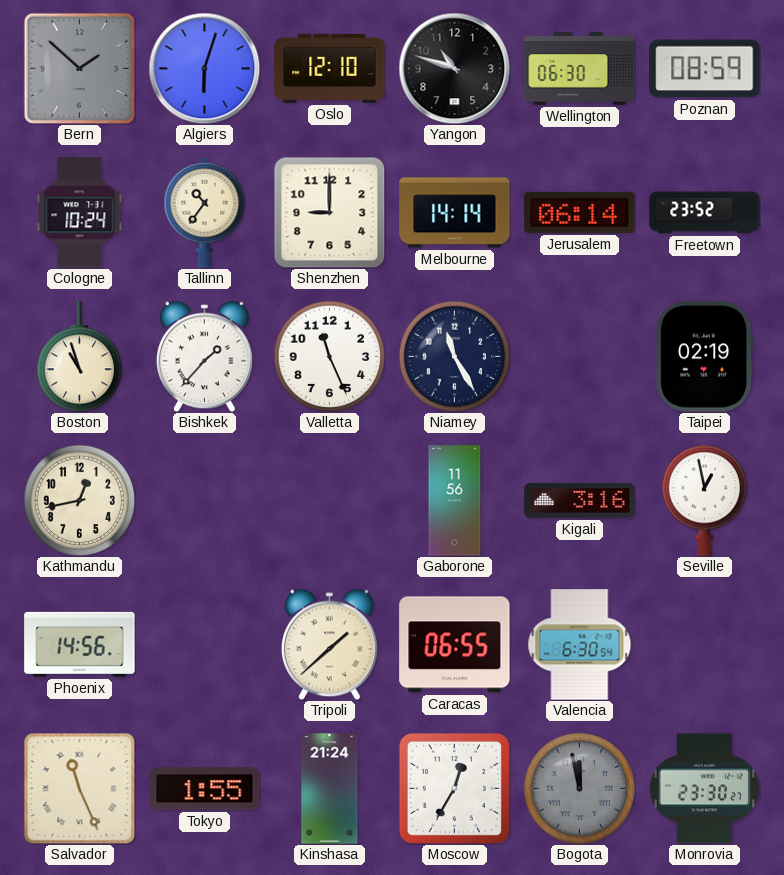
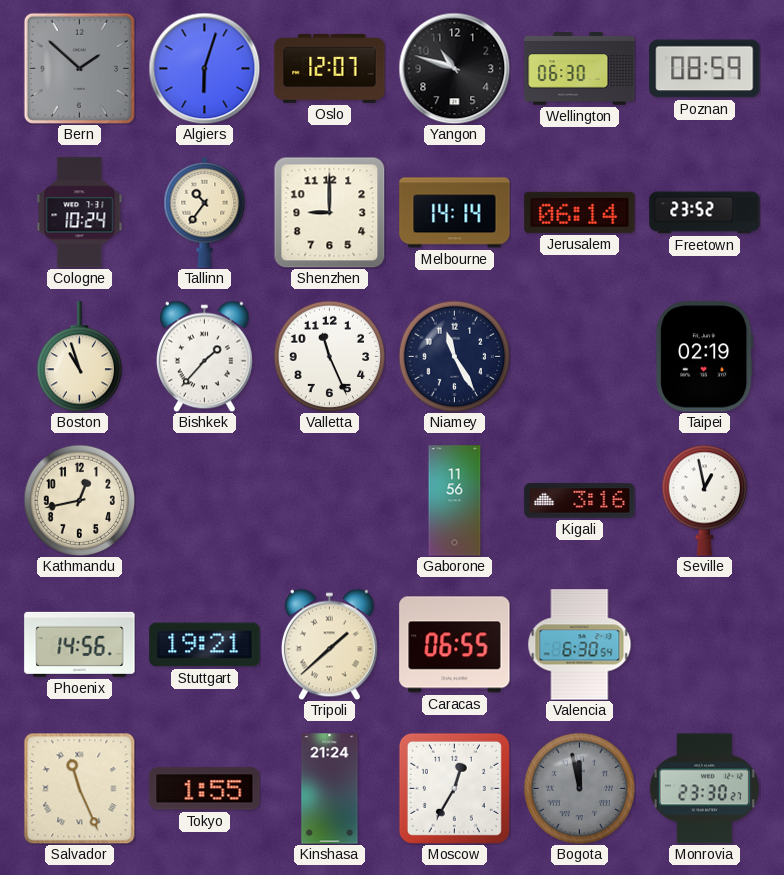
Oslo: 12:10 -> 12:07 (330, 68)
Stuttgart: none -> 19:21 (205, 645)
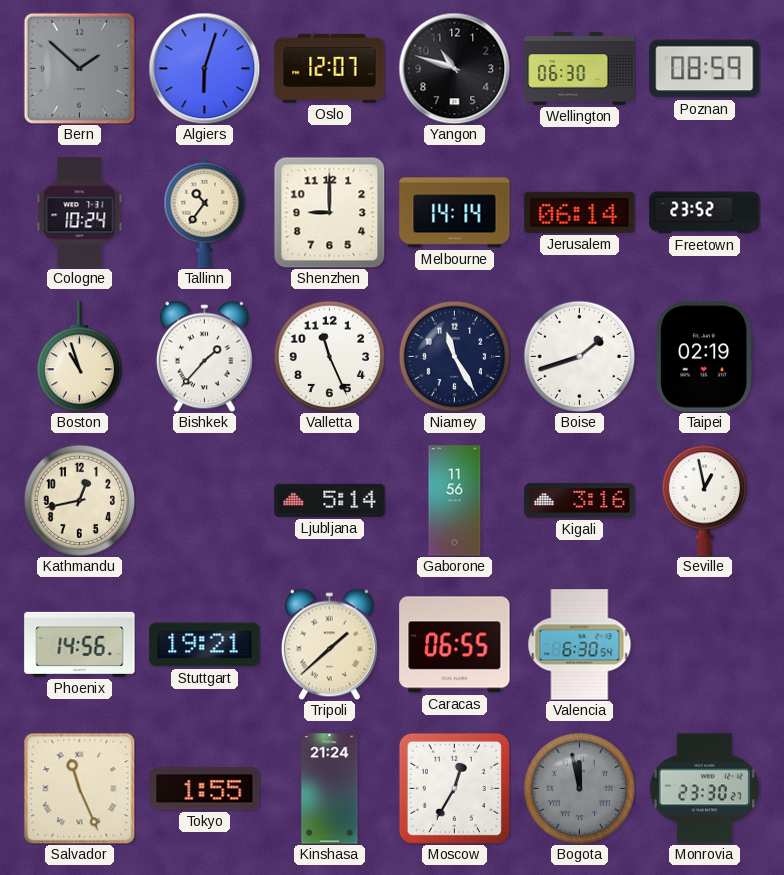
Boise: none -> 1:42 (579, 356)
Ljubljana: none -> 5:14 (330, 500)
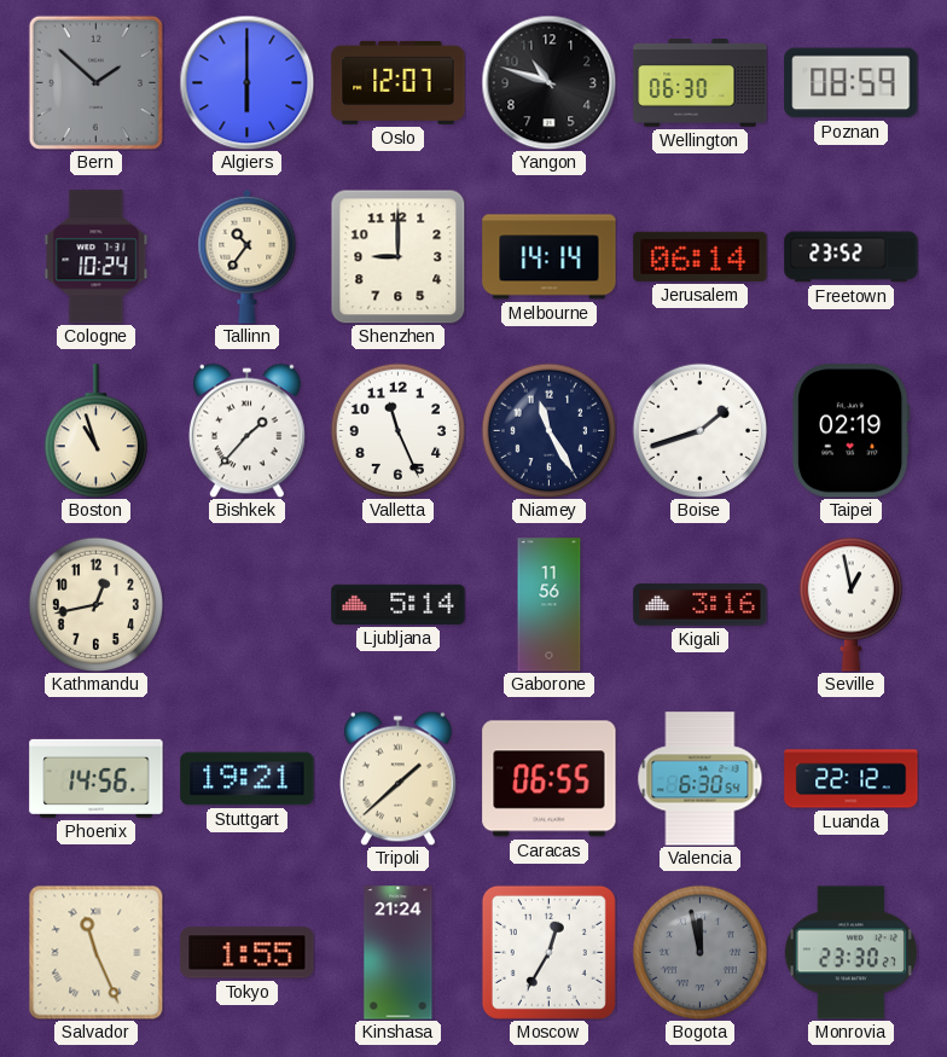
Algiers: 6:03 -> 6:00 (246, 82)
Luanda: none -> 22:12 (852, 779)
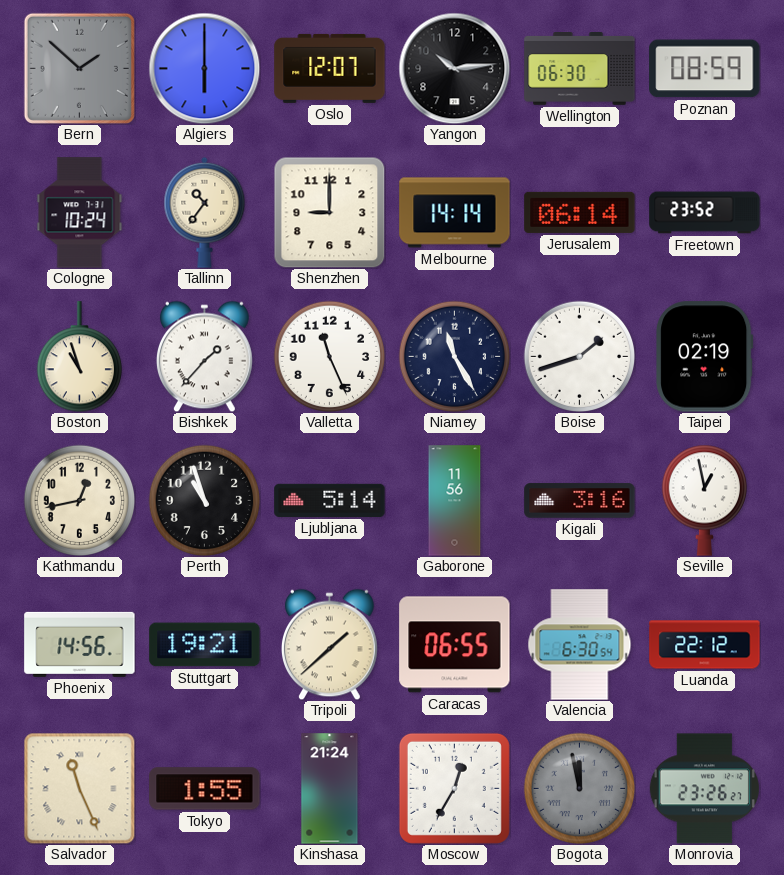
Yangon: 10:48 -> 10:14 (454, 68)
Perth: none -> 10:57 (204, 500)
Monrovia: 23:30 -> 23:26 (704, 789)
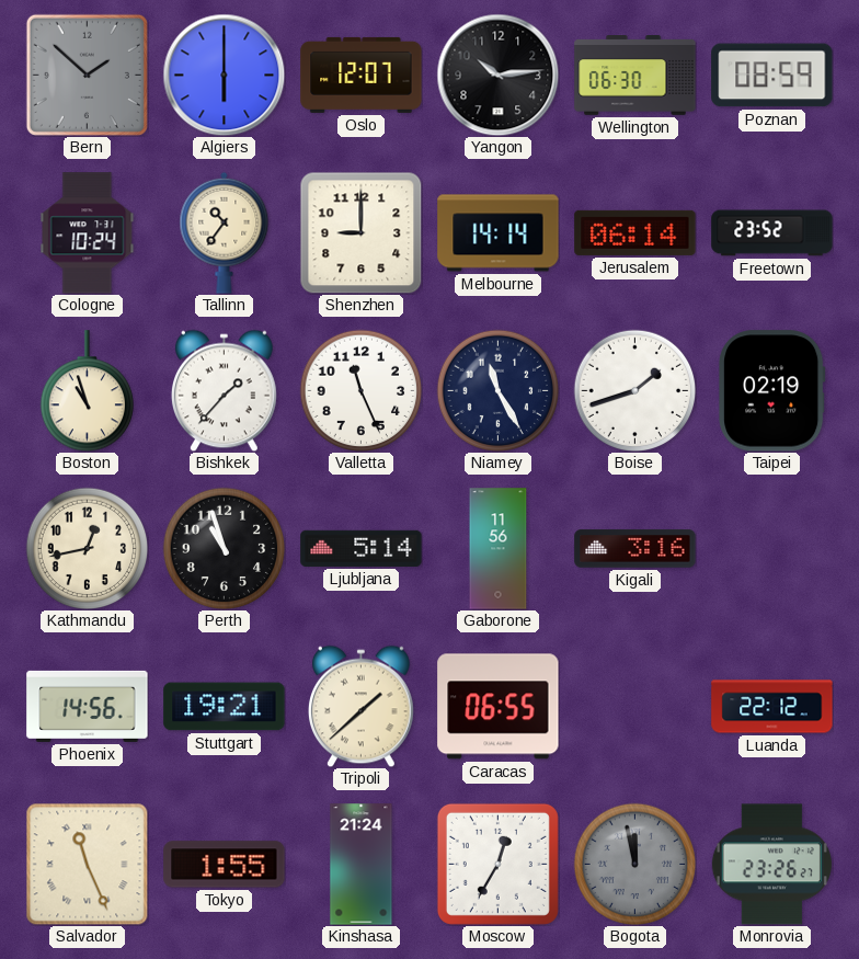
Seville: 12:58 -> none (704, 500)
Valencia: 6:30 -> none (580, 645)
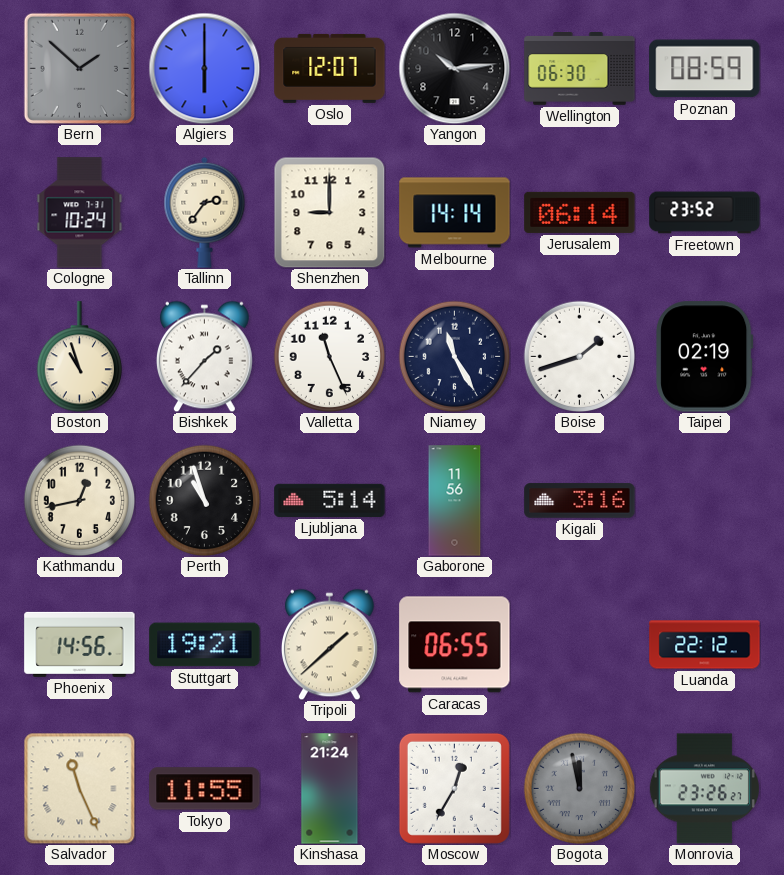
Tallinn: 10:36 -> 2:36 (205, 212)
Tokyo: 1:55 -> 11:55 (205, 789)
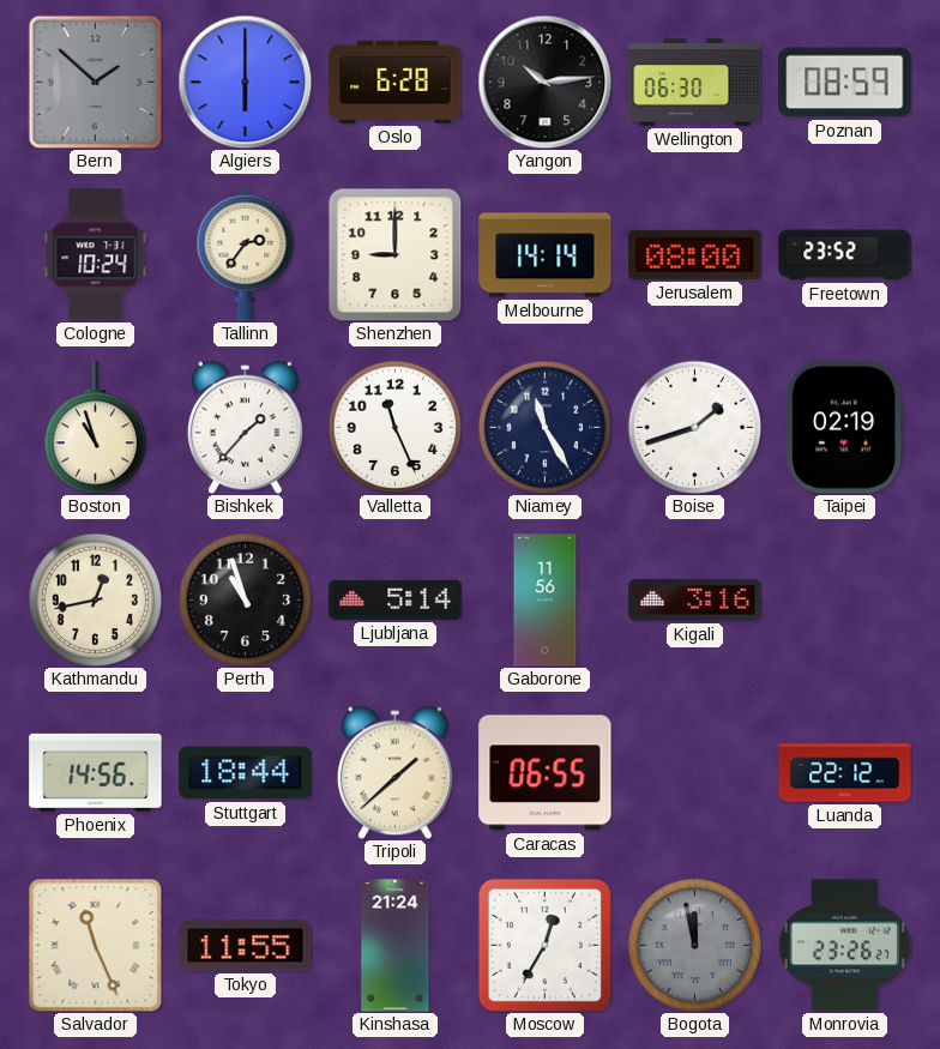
Oslo: 12:07 -> 6:28 (396, 82)
Jerusalem: 06:14 -> 08:00 (695, 254)
Stuttgart: 19:21 -> 18:44 (246, 773)
